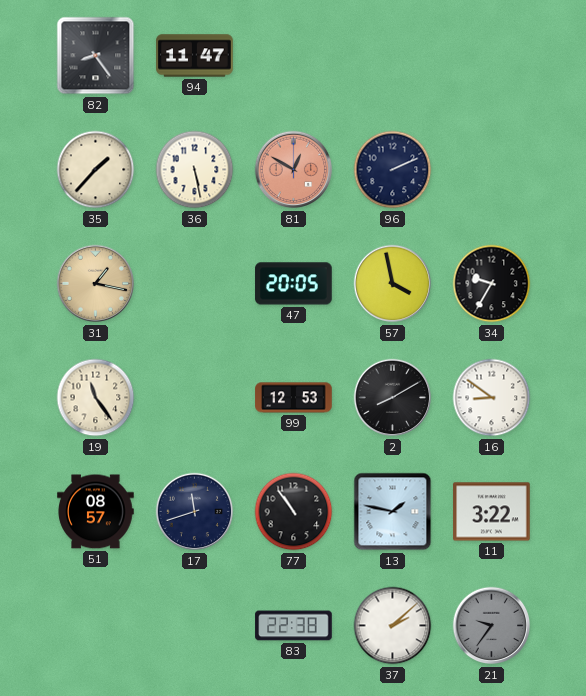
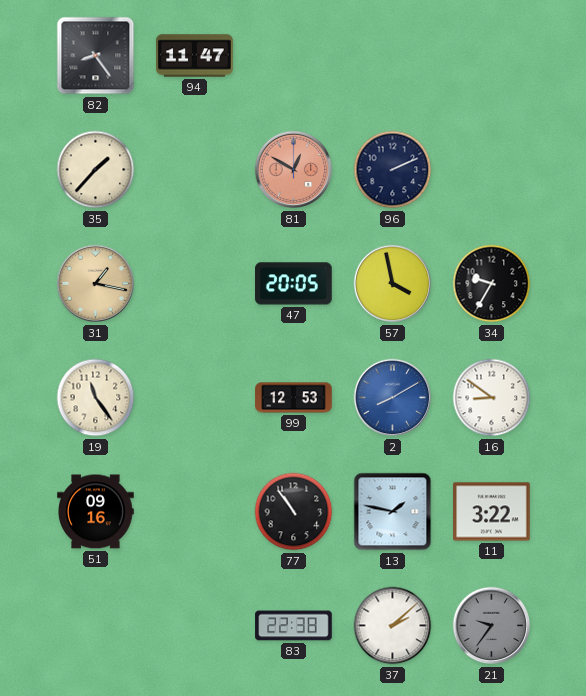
36: 5:28 -> none (195, 170)
2 dial: black -> blue (393, 398)
51: 08:57 -> 09:16 (96, 512)
17: 11:42 -> none (195, 512)
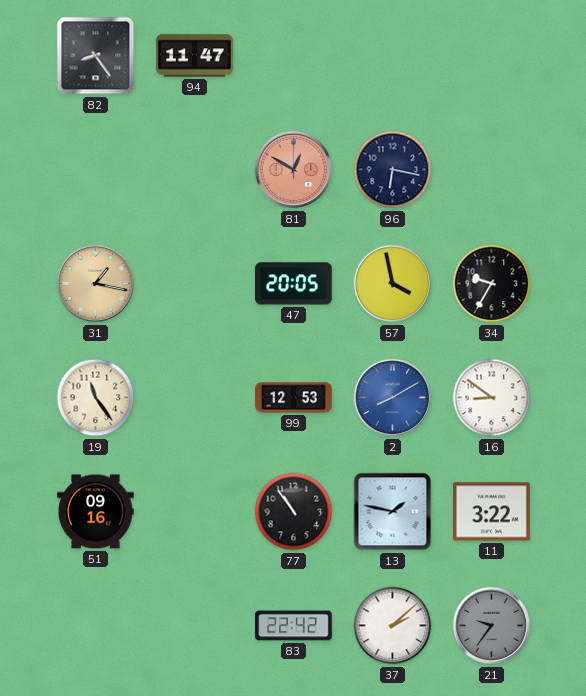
35: 1:37 -> none (96, 170)
96: 2:11 -> 6:17 (393, 170)
83: 22:38 -> 22:42 (294, 626)
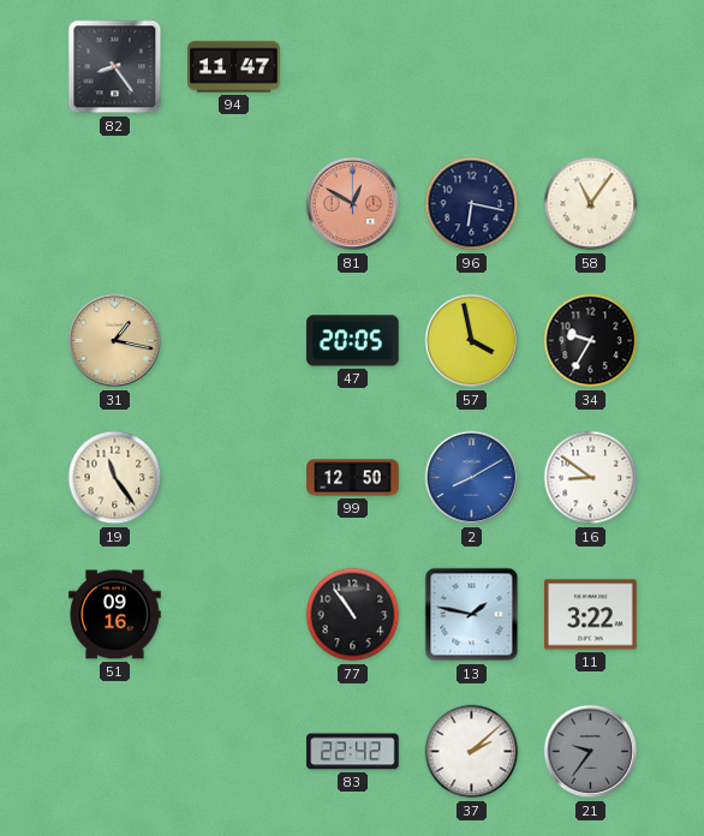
58: none -> 11:06 (591, 204)
99: 12:53 -> 12:50 (353, 478)
